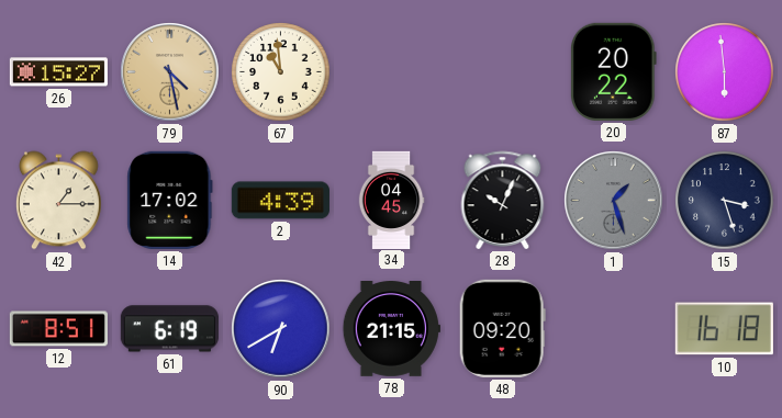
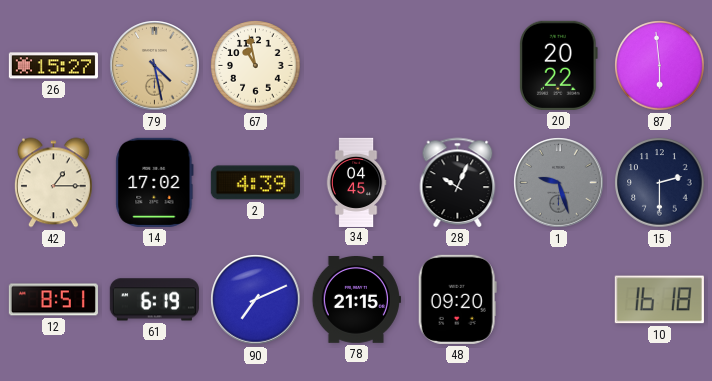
67: 10:59 -> 10:58 (256, 66)
1: 1:27 -> 9:27 (559, 183)
15: 3:27 -> 2:30 (660, 183)
90: 6:40 -> 7:11 (256, 300)
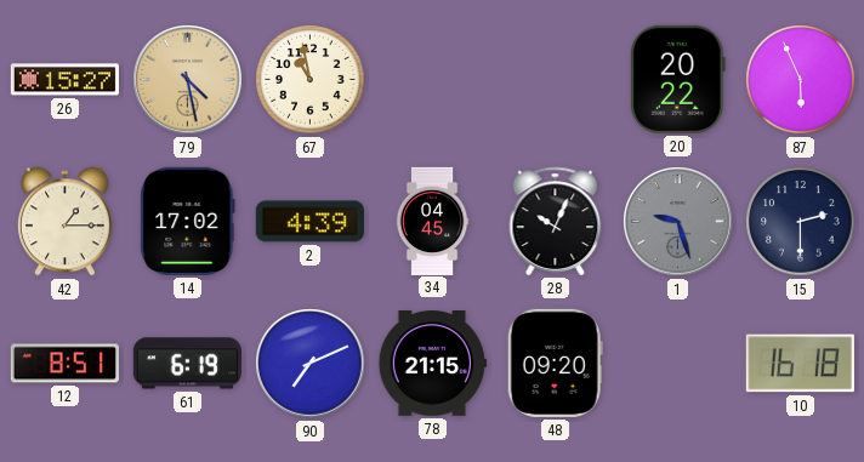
87: 5:59 -> 5:56 (801, 80)
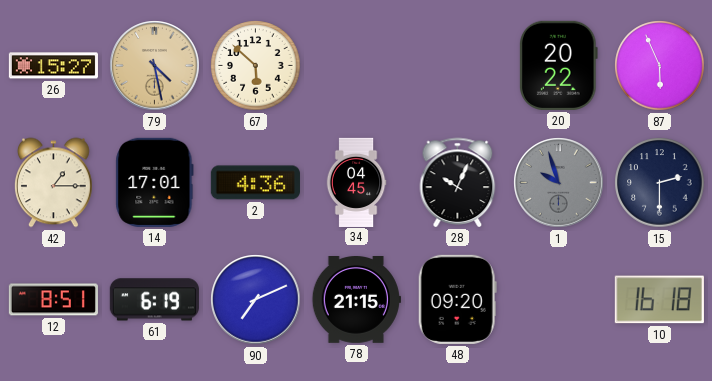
67: 10:58 -> 5:52 (256, 66)
14: 17:02 -> 17:01 (155, 182)
2: 4:39 -> 4:36 (255, 183)
1: 9:27 -> 9:57 (559, 183)
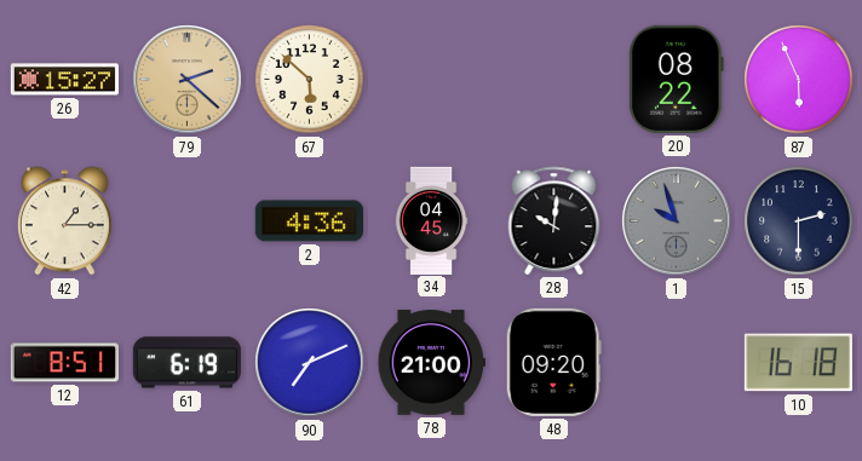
79: 4:28 -> 2:22 (188, 80)
20: 20:22 -> 08:22 (677, 79)
14: 17:01 -> none (155, 182)
28: 10:04 -> 10:01 (554, 220)
78: 21:15 -> 21:00 (431, 363)
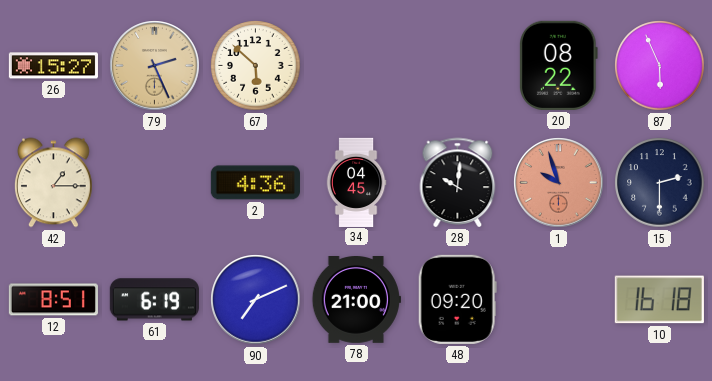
79: 2:22 -> 2:26 (155, 66)
1 dial: grey -> salmon (559, 183)
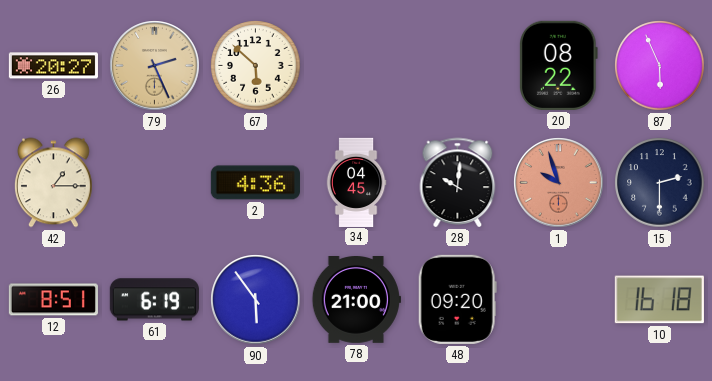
26: 15:27 -> 20:27 (53, 66)
90: 7:11 -> 5:54 (256, 300)
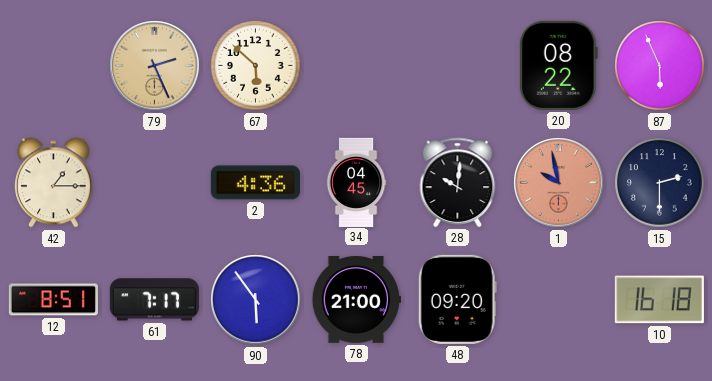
26: 20:27 -> none (53, 66)
1: 9:57 -> 9:58 (559, 183)
61: 6:19 -> 7:17 (154, 300)
